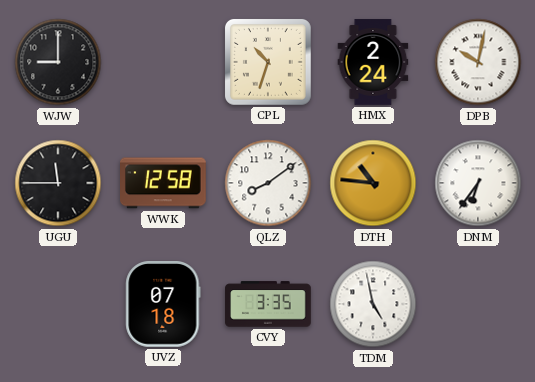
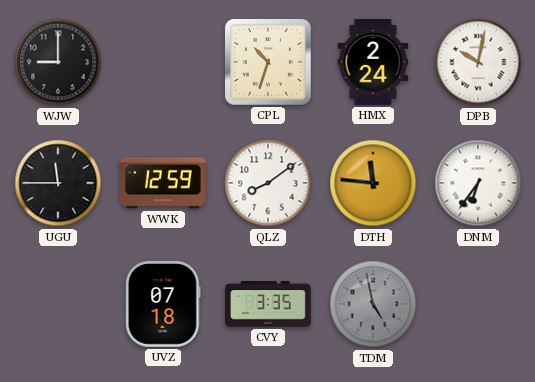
WWK: 12:58 -> 12:59 (164, 183)
DTH: 10:46 -> 11:46 (373, 183)
TDM dial: white -> grey (373, 304)
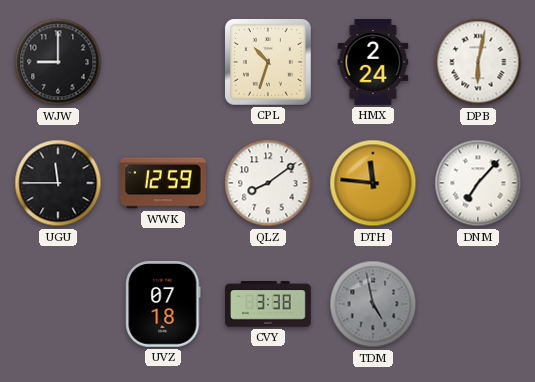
DPB: 10:02 -> 6:02 (478, 62)
DNM: 6:36 -> 7:07 (478, 183)
CVY: 3:35 -> 3:38 (268, 304)
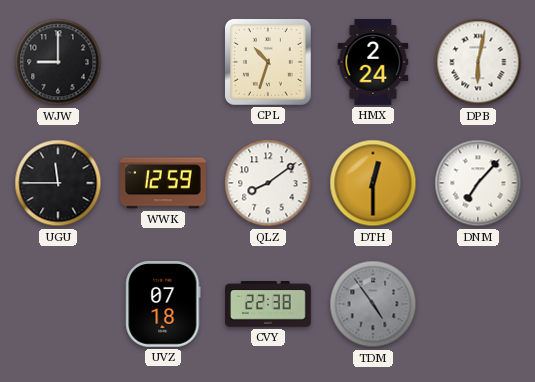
DTH: 11:46 -> 12:30 (373, 183)
CVY: 3:38 -> 22:38 (268, 304)
TDM: 4:58 -> 4:54 (373, 304)
